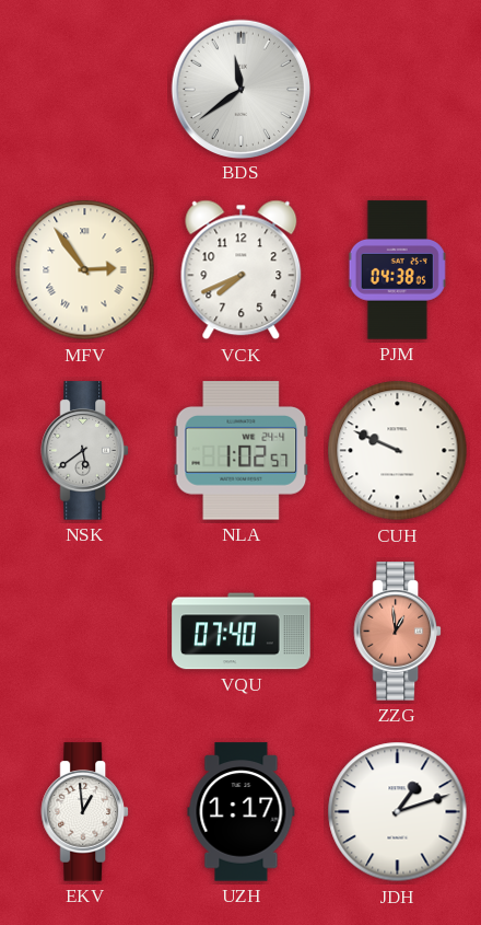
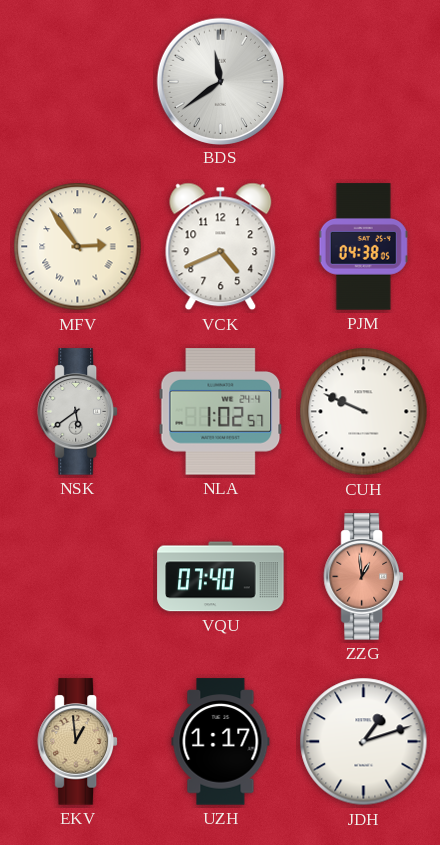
VCK: 7:41 -> 4:41 (221, 247)
EKV dial: white -> champagne (77, 742)
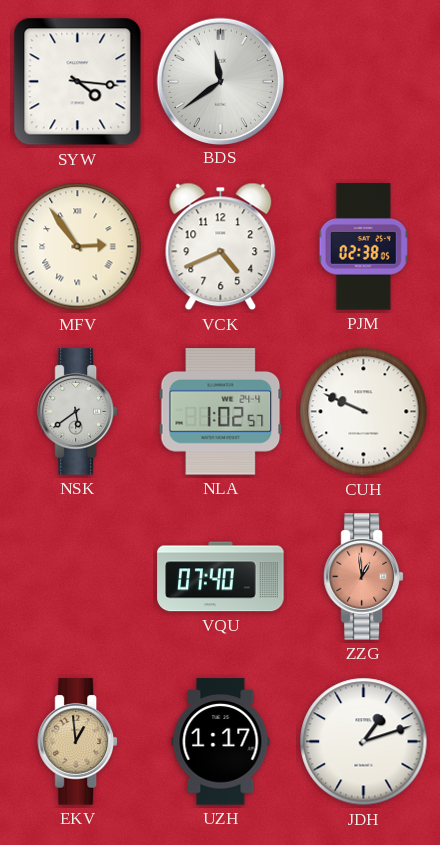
SYW: none -> 4:16 (78, 82)
PJM: 04:38 -> 02:38 (364, 247)
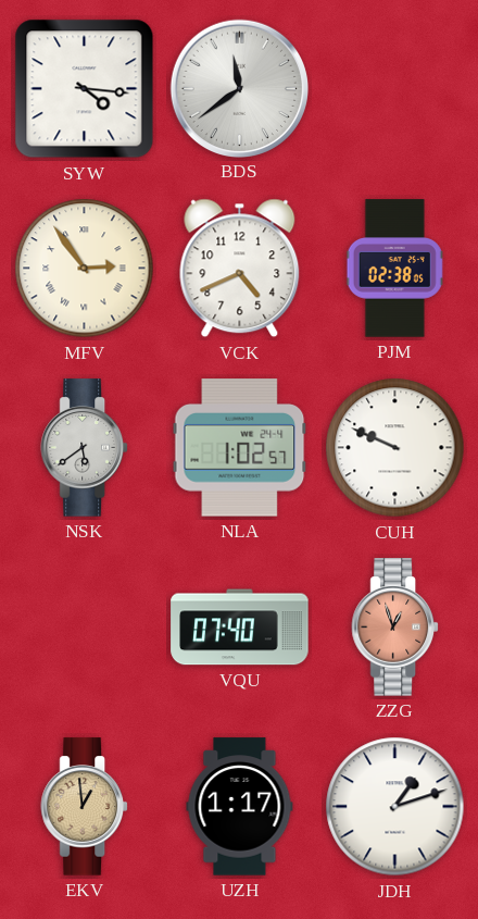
ZZG: 12:59 -> 12:57 (394, 628)
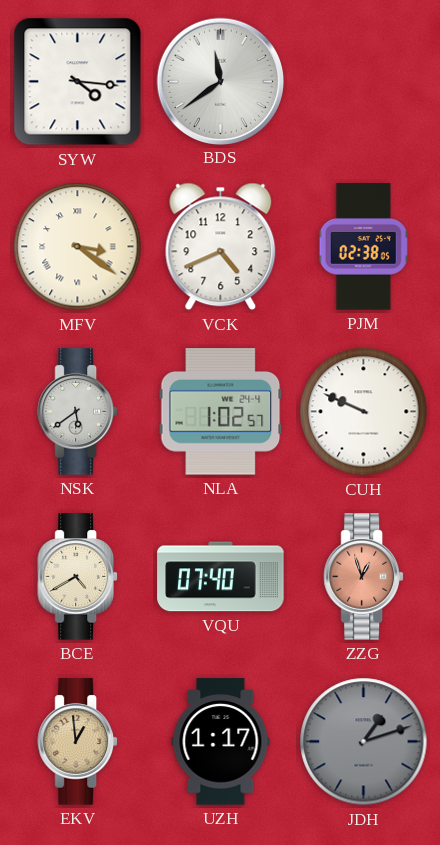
MFV: 2:54 -> 3:21 (78, 247)
BCE: none -> 4:40 (77, 577)
JDH dial: white -> grey (364, 742)
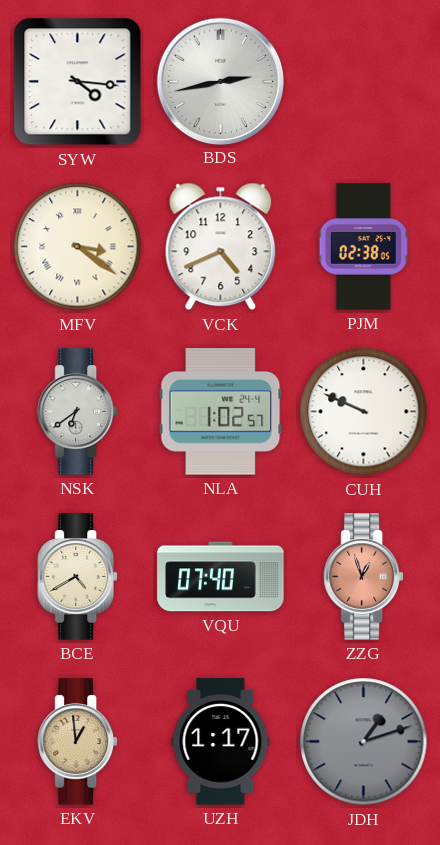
BDS: 11:39 -> 2:43 (220, 81)
NSK: 5:39 -> 6:39 (77, 412)
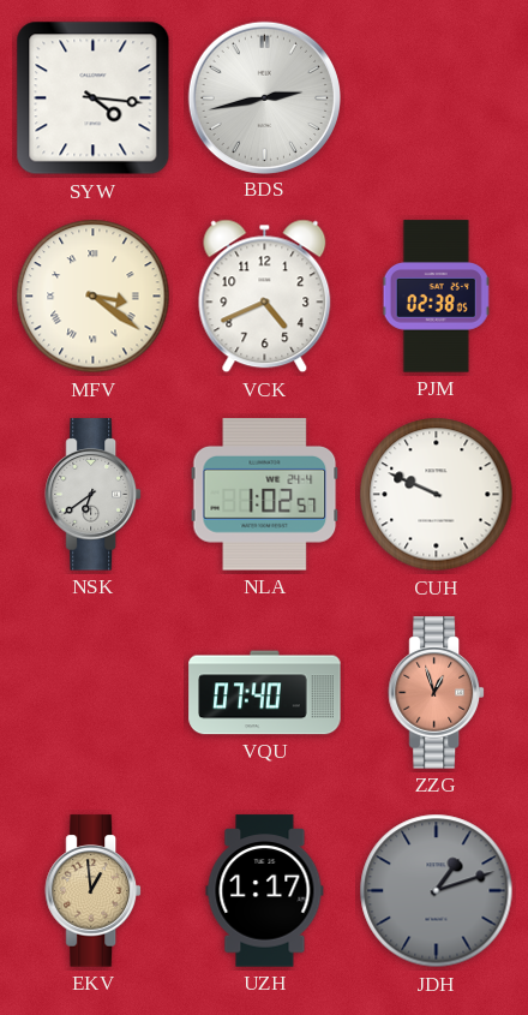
BCE: 4:40 -> none (77, 577)
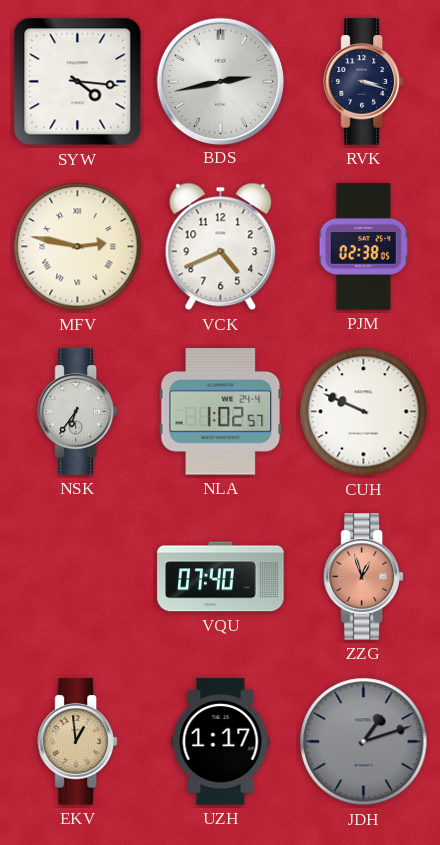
RVK: none -> 3:18 (363, 82)
MFV: 3:21 -> 2:47 (78, 247)
NSK: 6:39 -> 6:36 (77, 412)
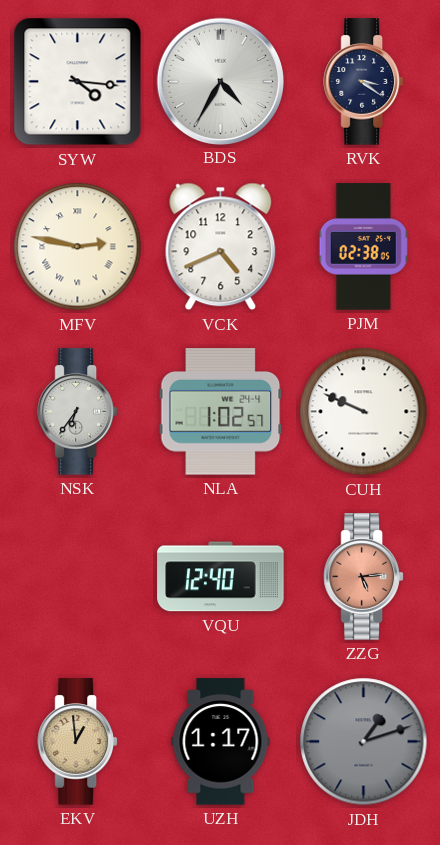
BDS: 2:43 -> 4:35 (220, 81)
RVK: 3:18 -> 3:21 (363, 82)
VQU: 07:40 -> 12:40 (221, 577)
ZZG: 12:57 -> 5:14 (363, 577)
